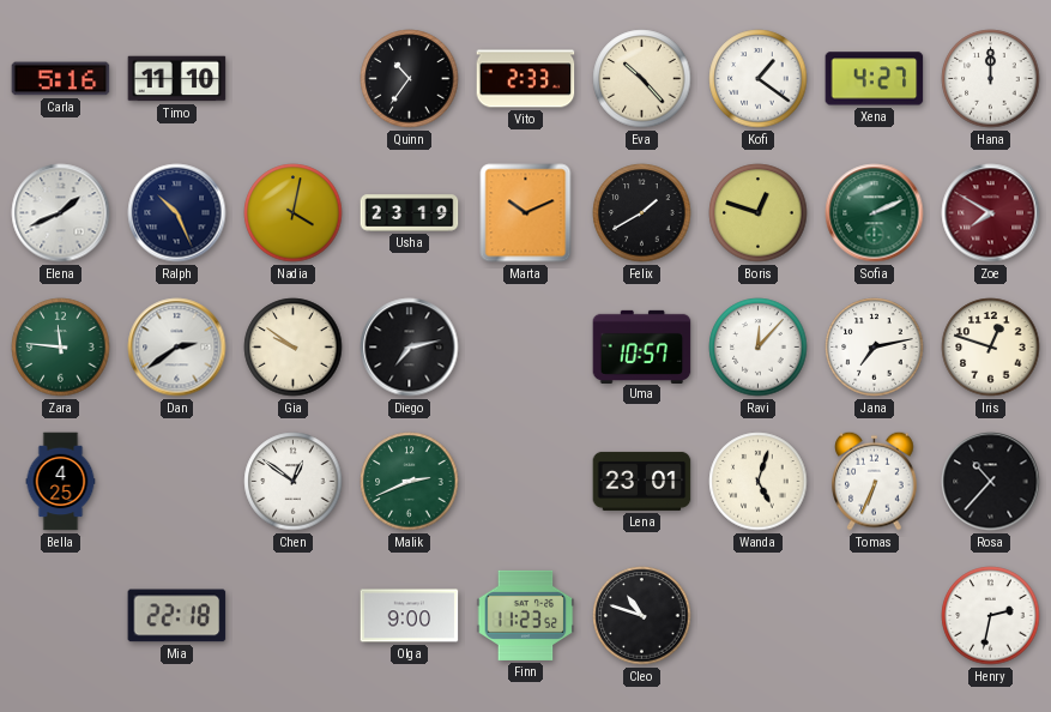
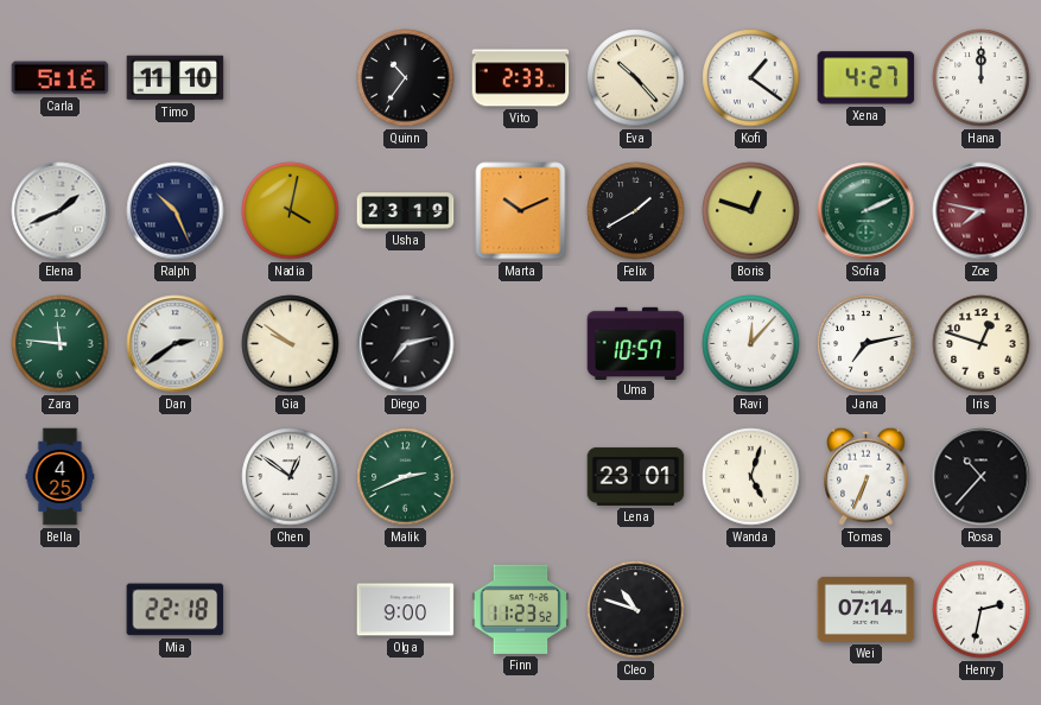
Zoe: 7:50 -> 7:47 (982, 211)
Wei: none -> 07:14 (867, 609)
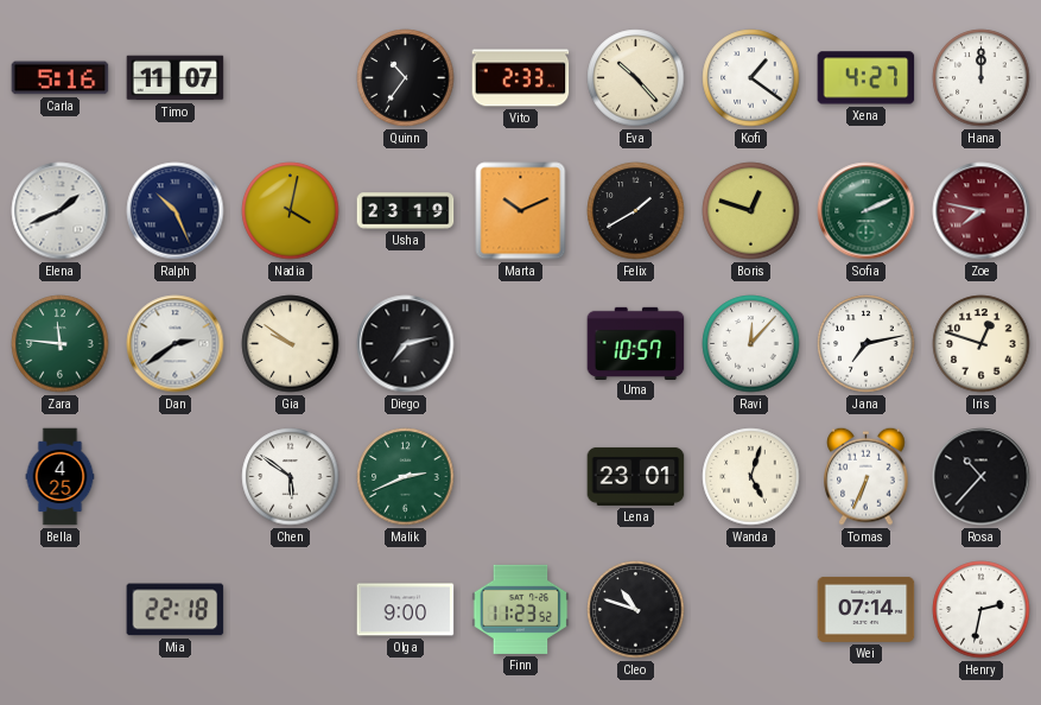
Timo: 11:10 -> 11:07 (176, 78)
Chen: 12:51 -> 5:51 (291, 477)
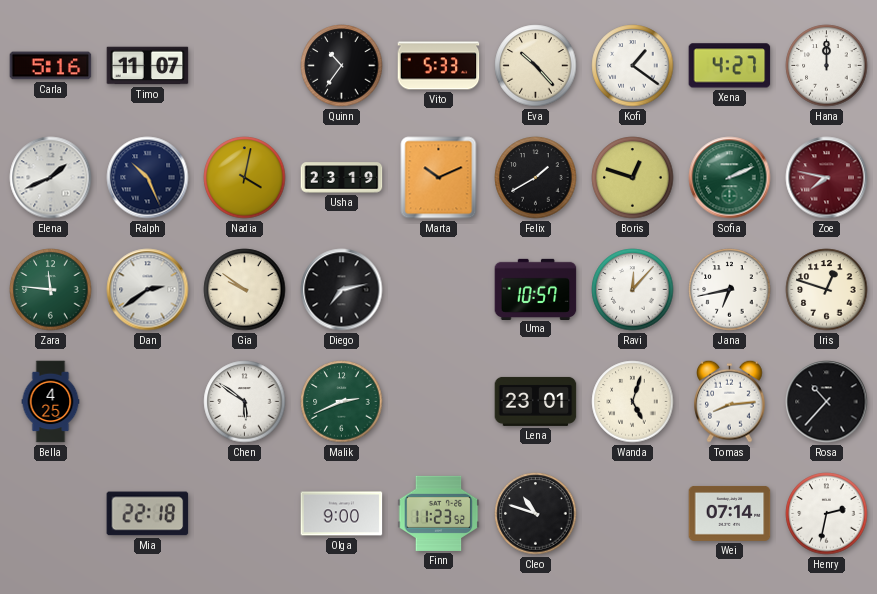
Vito: 2:33 -> 5:33 (439, 66)
Jana: 7:13 -> 6:43 (730, 290)
Tomas: 6:34 -> 8:14 (730, 401)
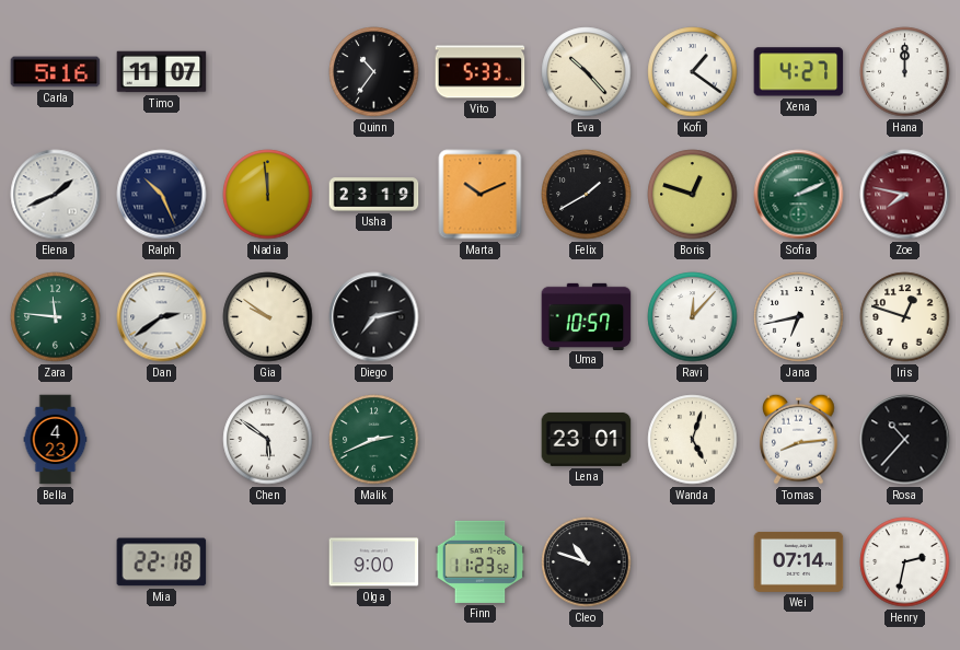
Nadia: 4:02 -> 11:59 (268, 195)
Bella: 4:25 -> 4:23 (56, 440)
